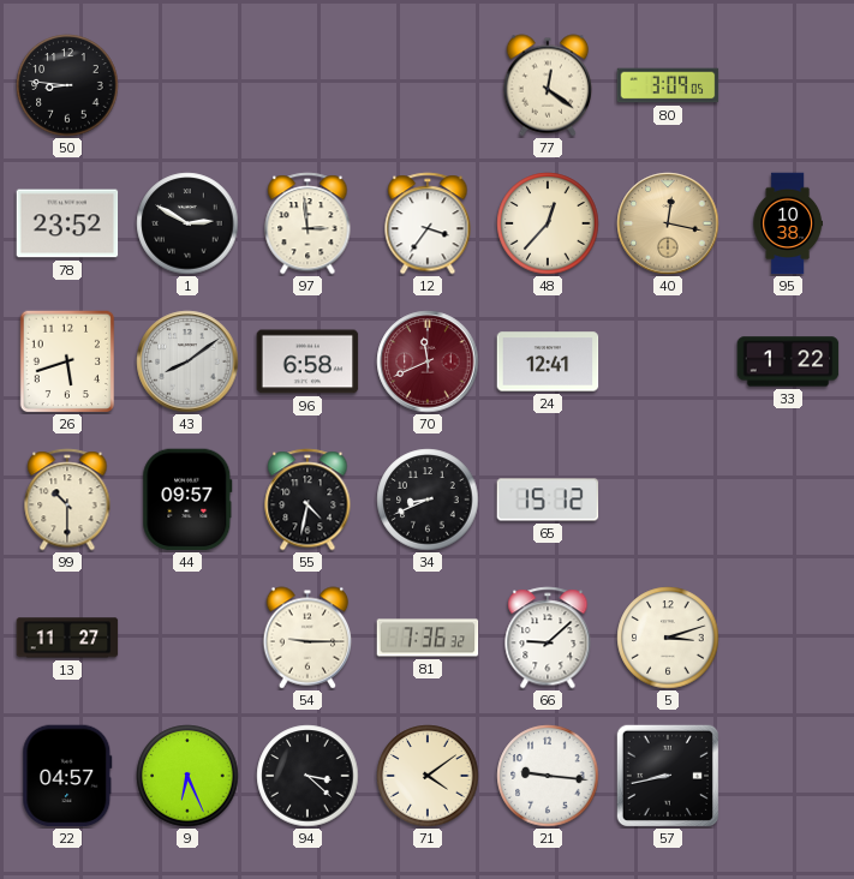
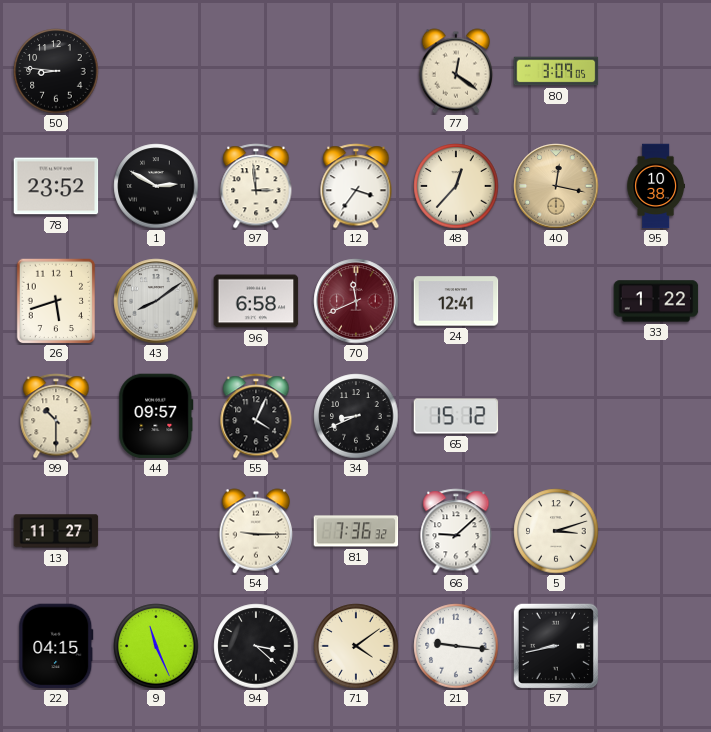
55: 4:32 -> 4:04 (256, 416)
22: 04:57 -> 04:15 (56, 646)
9: 6:26 -> 11:26 (156, 646)
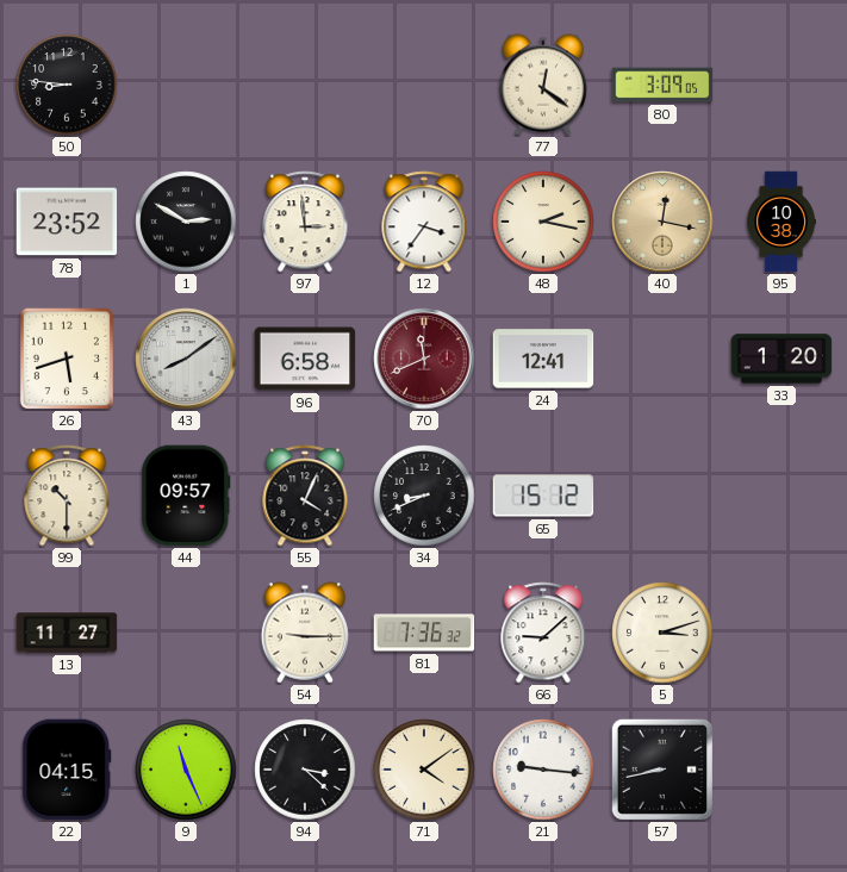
48: 12:37 -> 2:17 (543, 222)
33: 1:22 -> 1:20 (781, 359)
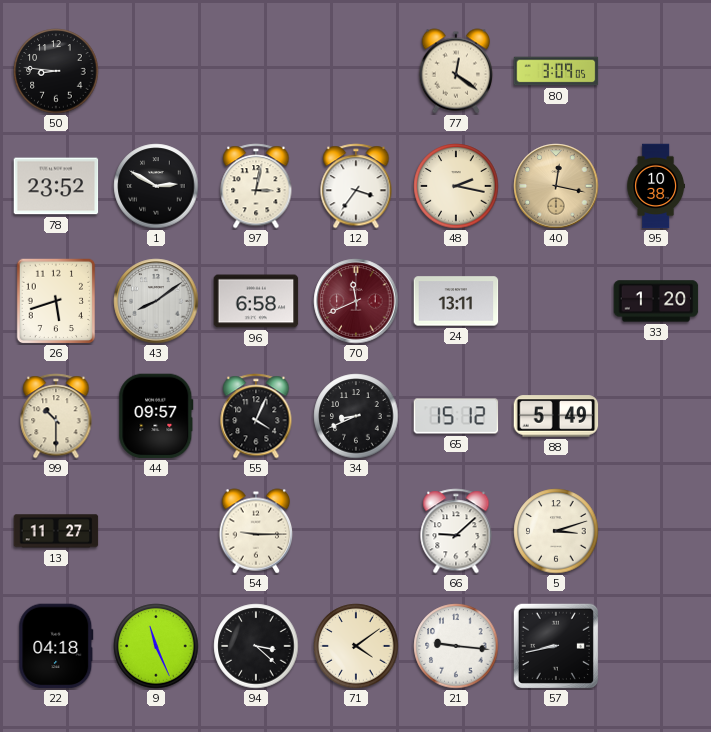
97: 2:59 -> 3:02 (256, 186)
24: 12:41 -> 13:11 (456, 301)
88: none -> 5:49 (556, 416)
81: 7:36 -> none (424, 633)
22: 04:15 -> 04:18 (56, 646)
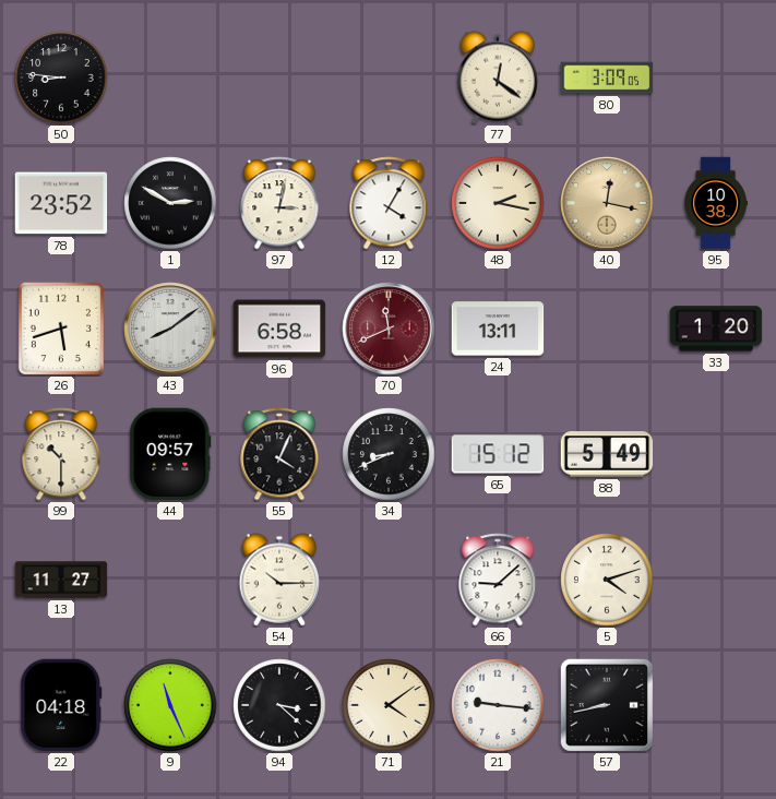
12: 3:36 -> 4:05 (389, 203)
54: 9:15 -> 10:15 (279, 580)
5: 3:12 -> 4:12 (607, 580)
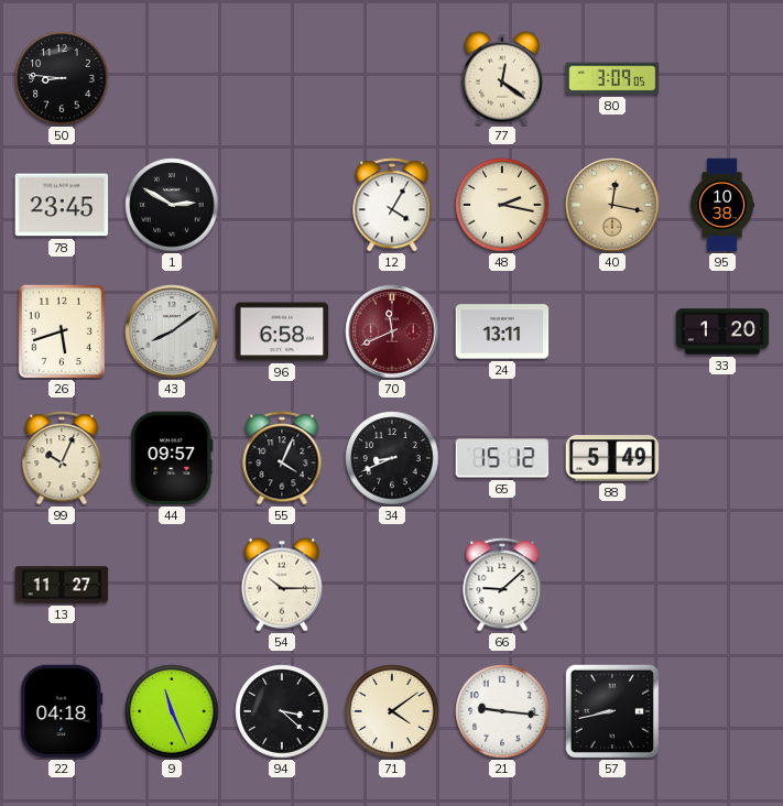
78: 23:52 -> 23:45 (62, 205)
97: 3:02 -> none (279, 203)
99: 10:30 -> 10:04 (62, 458)
5: 4:12 -> none (607, 580)
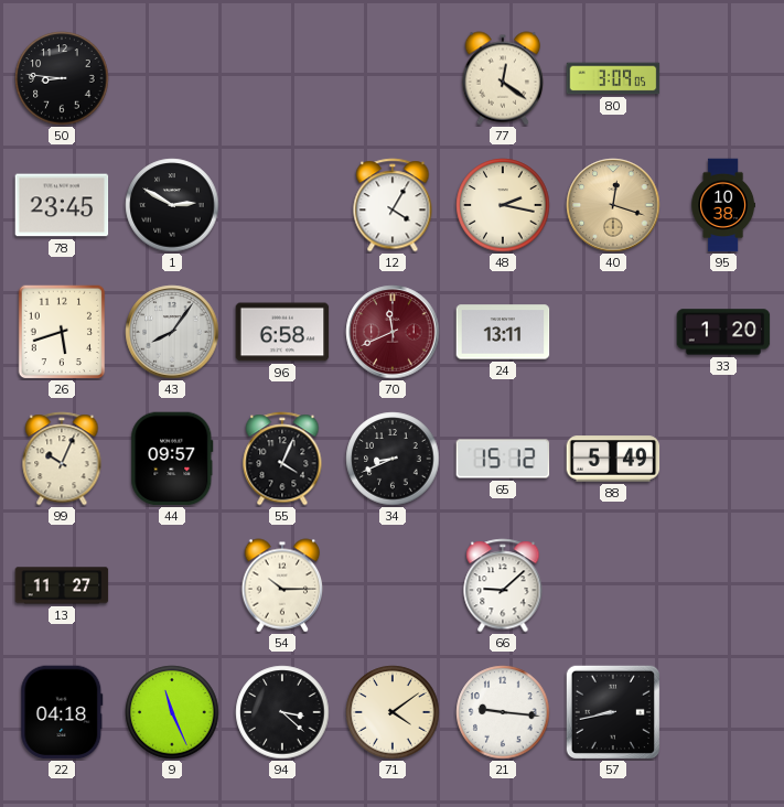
40: 12:17 -> 12:18 (613, 205)
43: 8:09 -> 8:06 (172, 332)
